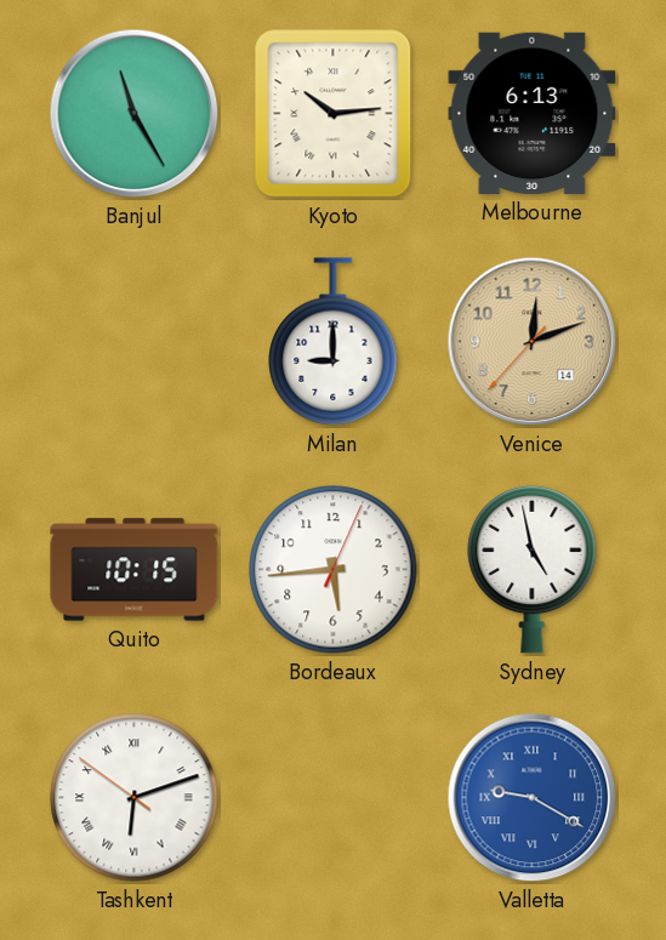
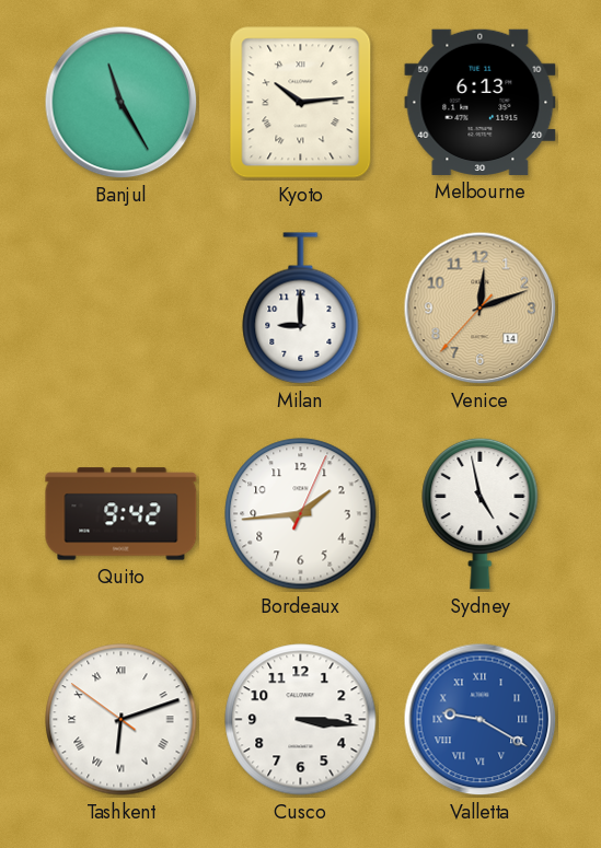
Quito: 10:15 -> 9:42 (122, 514)
Bordeaux: 5:44 -> 1:44 (301, 514)
Cusco: none -> 3:16 (301, 720)
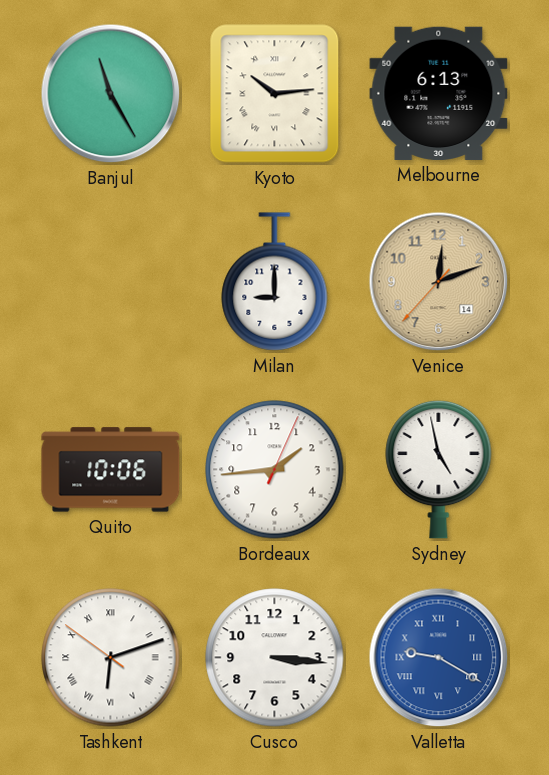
Quito: 9:42 -> 10:06 (111, 470)
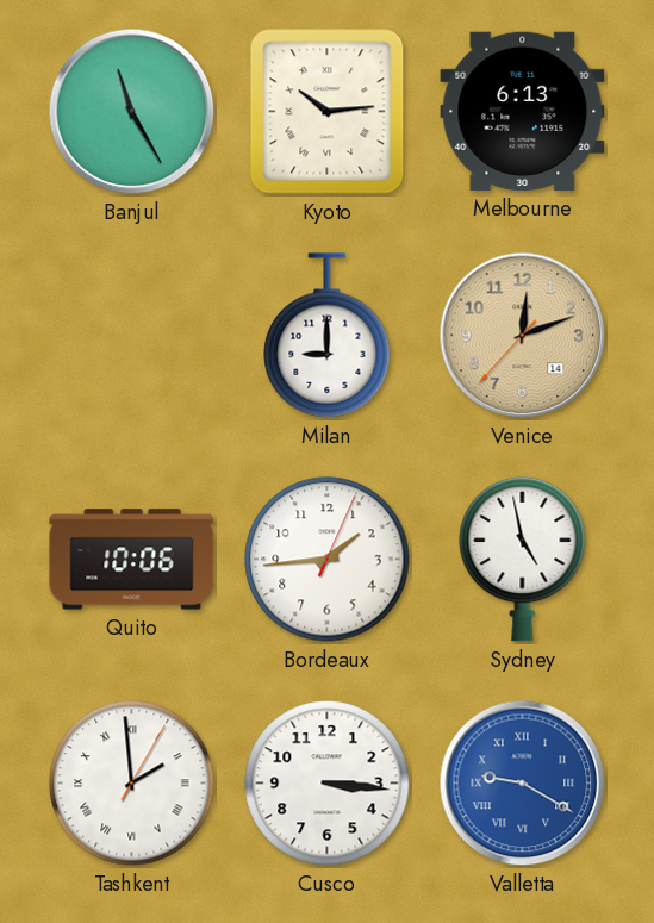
Tashkent: 6:11 -> 1:59 (132, 784)
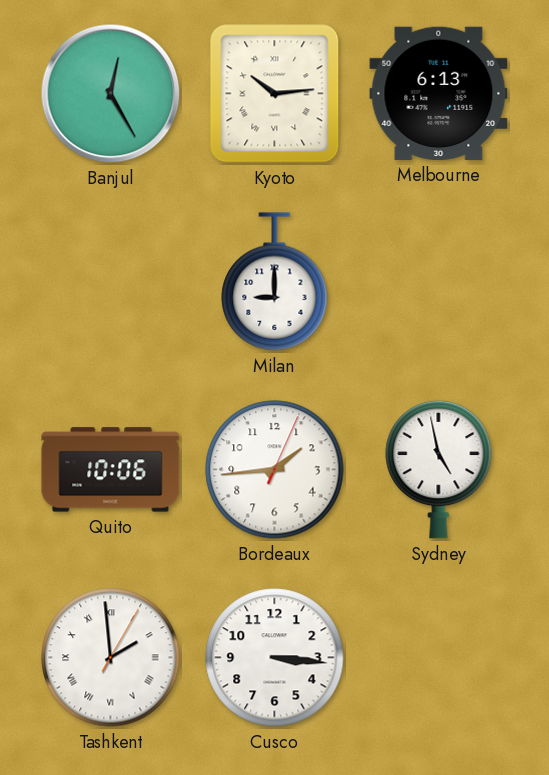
Banjul: 11:25 -> 12:25 (111, 94)
Venice: 12:11 -> none (523, 336)
Valletta: 9:20 -> none (523, 784)
